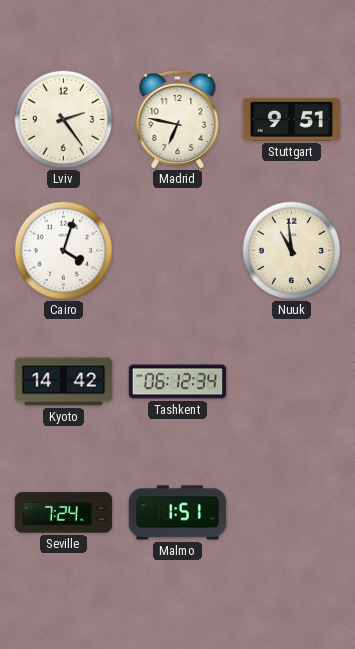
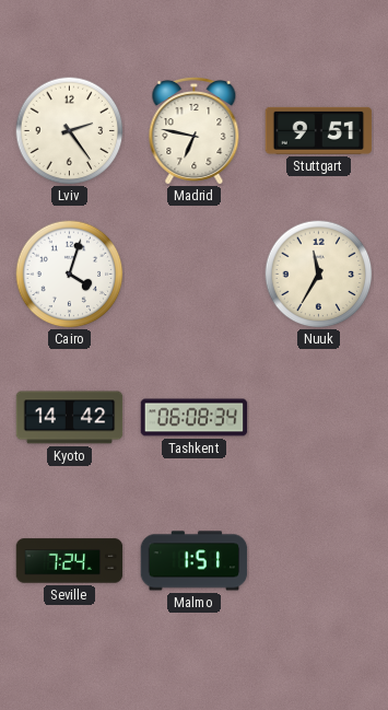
Nuuk: 10:59 -> 11:35 (319, 275)
Tashkent: 06:12 -> 06:08 (195, 418)
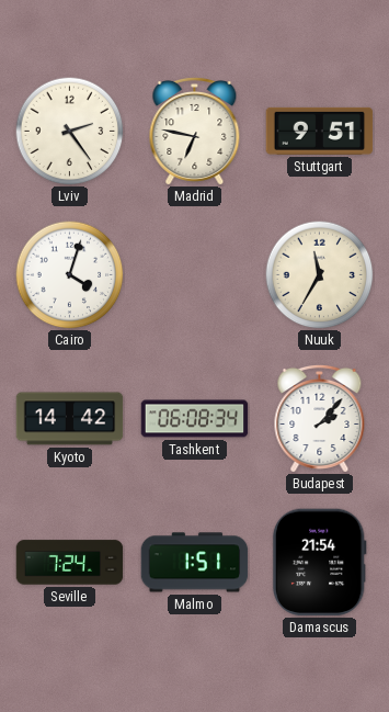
Budapest: none -> 2:07 (320, 418)
Damascus: none -> 21:54 (319, 563)
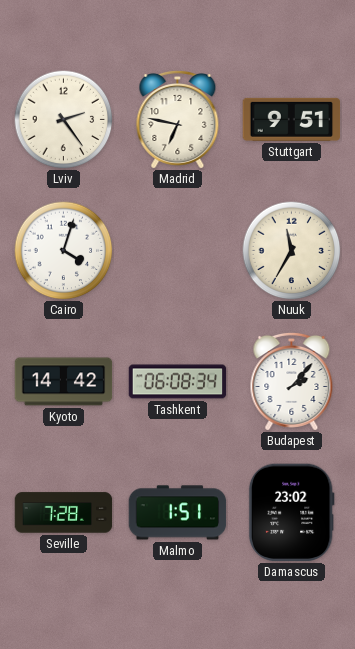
Seville: 7:24 -> 7:28 (64, 513)
Damascus: 21:54 -> 23:02 (291, 513)
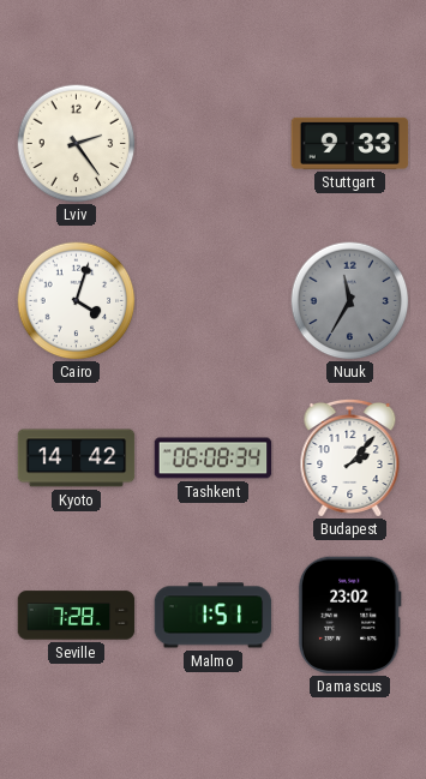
Madrid: 6:47 -> none (178, 119)
Stuttgart: 9:51 -> 9:33 (350, 143)
Nuuk dial: cream -> grey (350, 301)
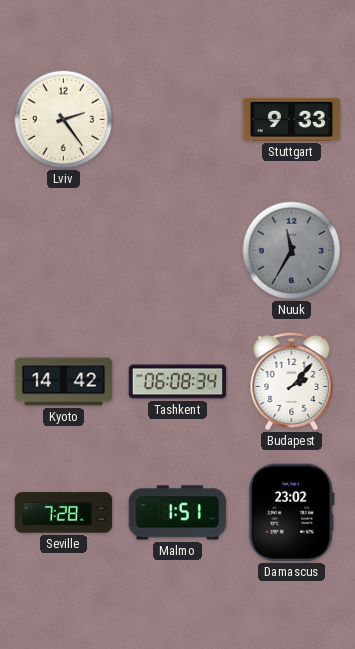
Cairo: 4:03 -> none (77, 301)
